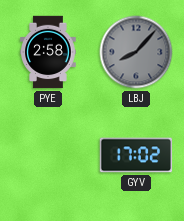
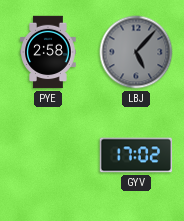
LBJ: 8:07 -> 5:07 (136, 52)
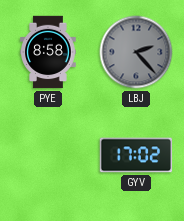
PYE: 2:58 -> 8:58 (48, 52)
LBJ: 5:07 -> 2:23 (136, 52)
